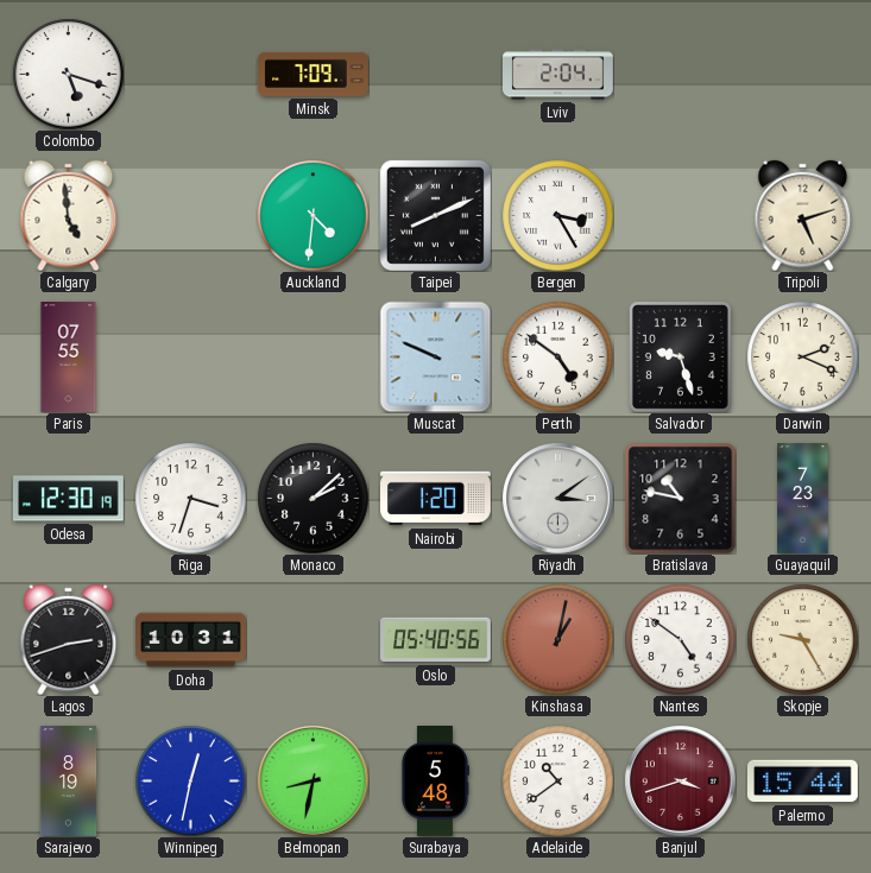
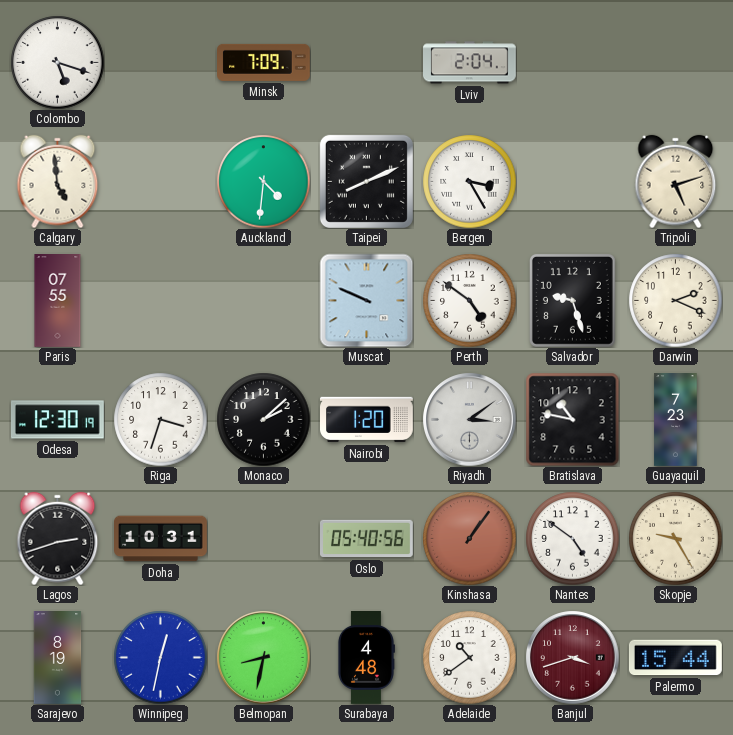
Kinshasa: 1:02 -> 1:06 (469, 538)
Surabaya: 5:48 -> 4:48 (366, 658)
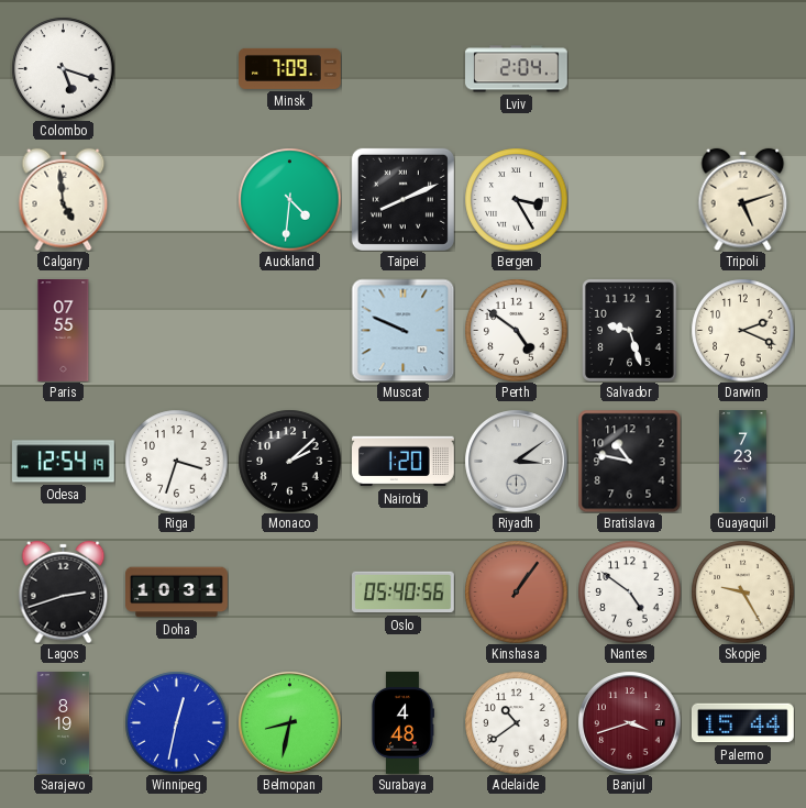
Odesa: 12:30 -> 12:54 (64, 462)
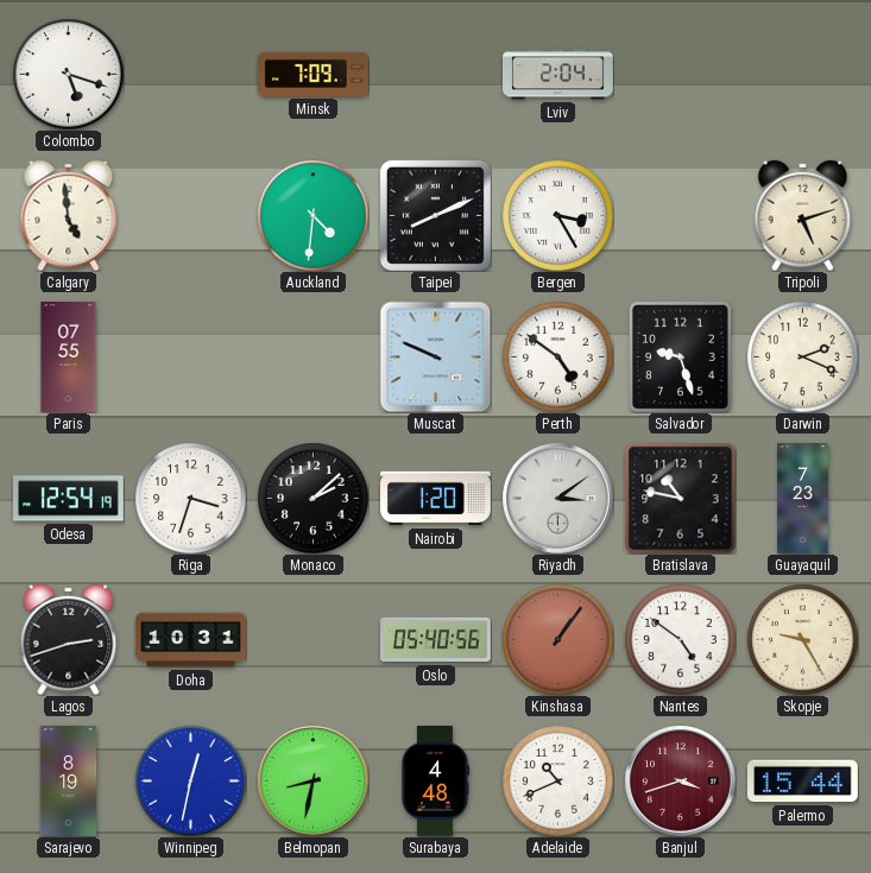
Adelaide: 10:39 -> 10:41 (557, 780)
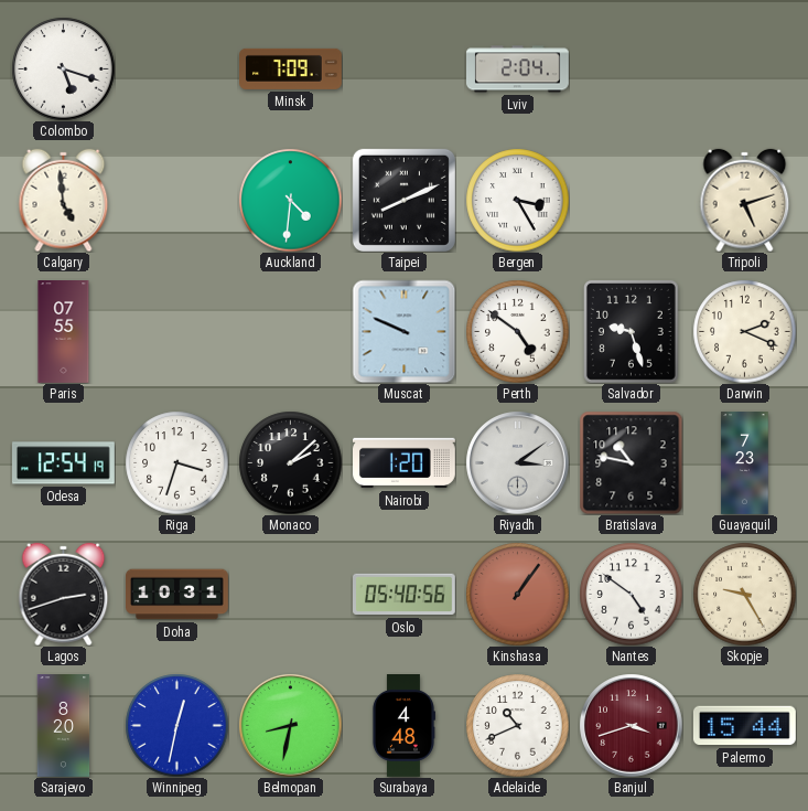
Sarajevo: 8:19 -> 8:20 (64, 726)
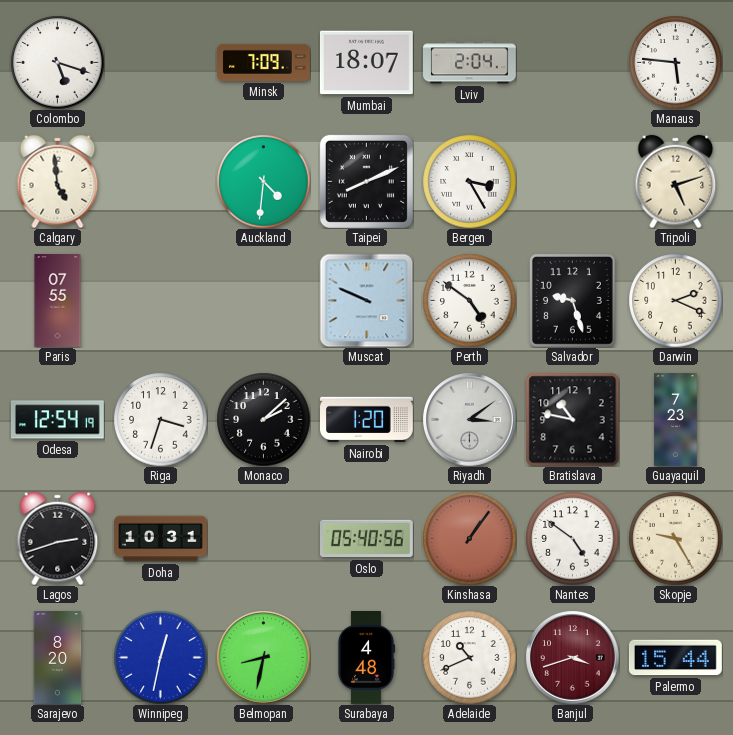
Mumbai: none -> 18:07 (366, 63)
Manaus: none -> 5:46 (675, 62)
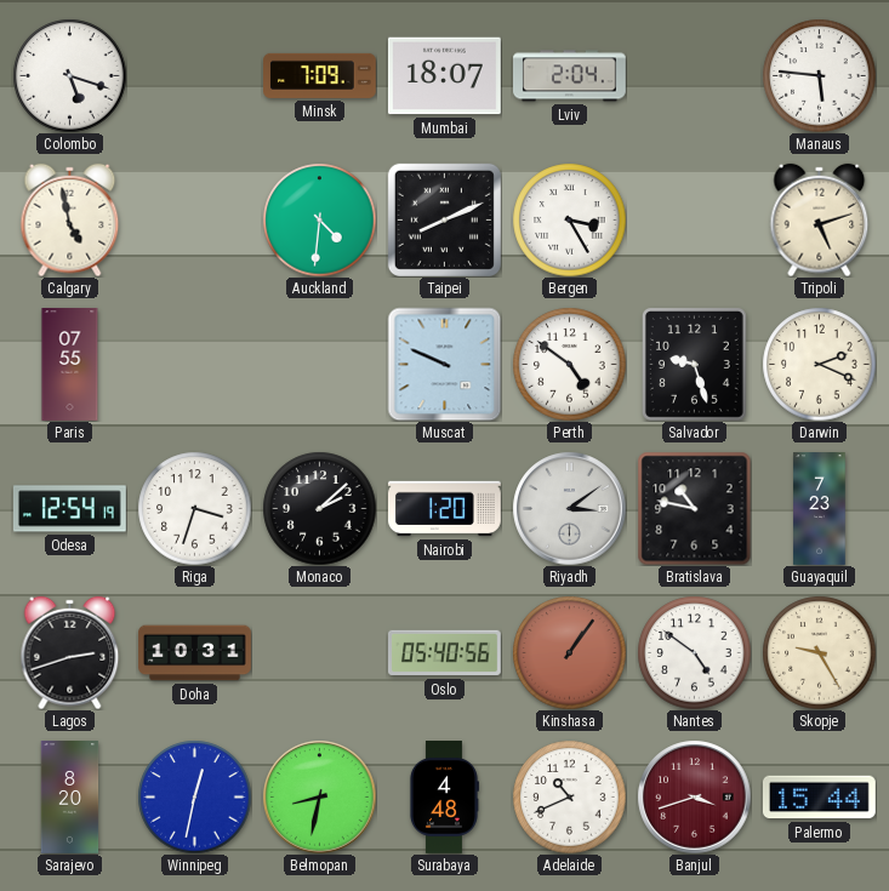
Calgary: 4:59 -> 4:58 (70, 219)
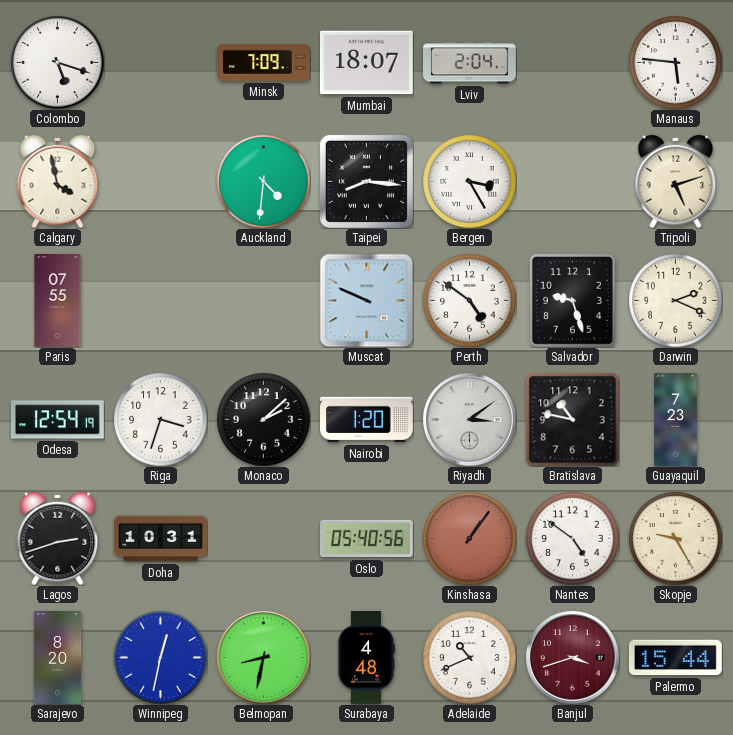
Calgary: 4:58 -> 3:58 (58, 181)
Taipei: 8:11 -> 8:16 (366, 181)
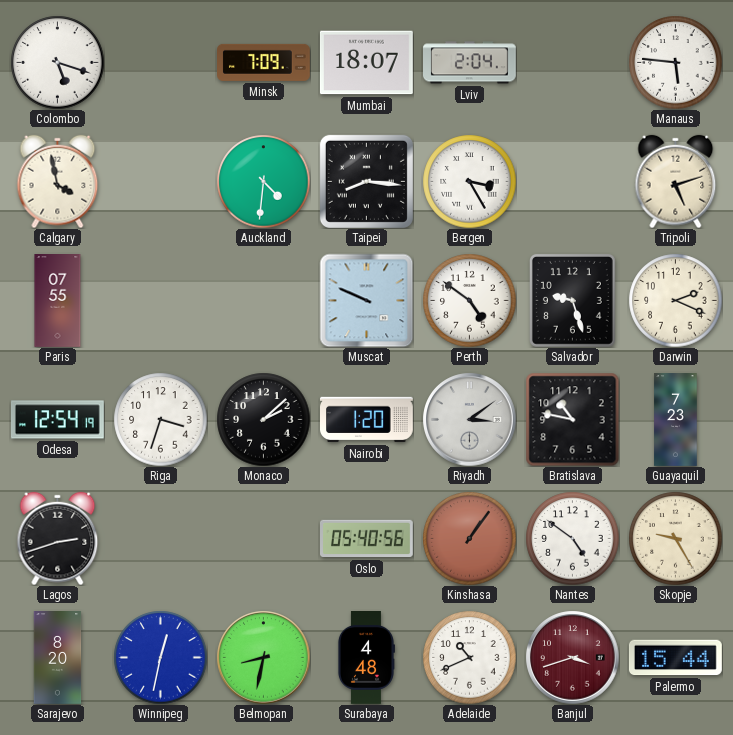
Doha: 10:31 -> none (161, 539)
